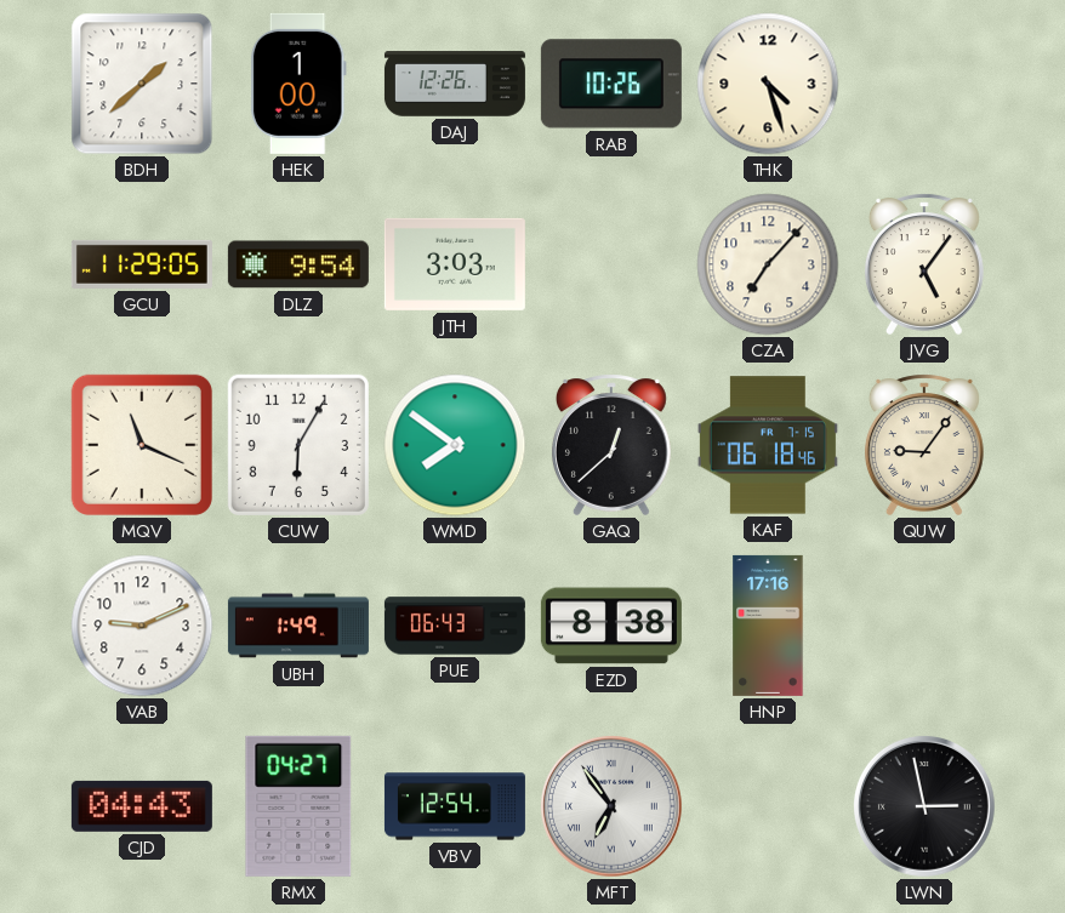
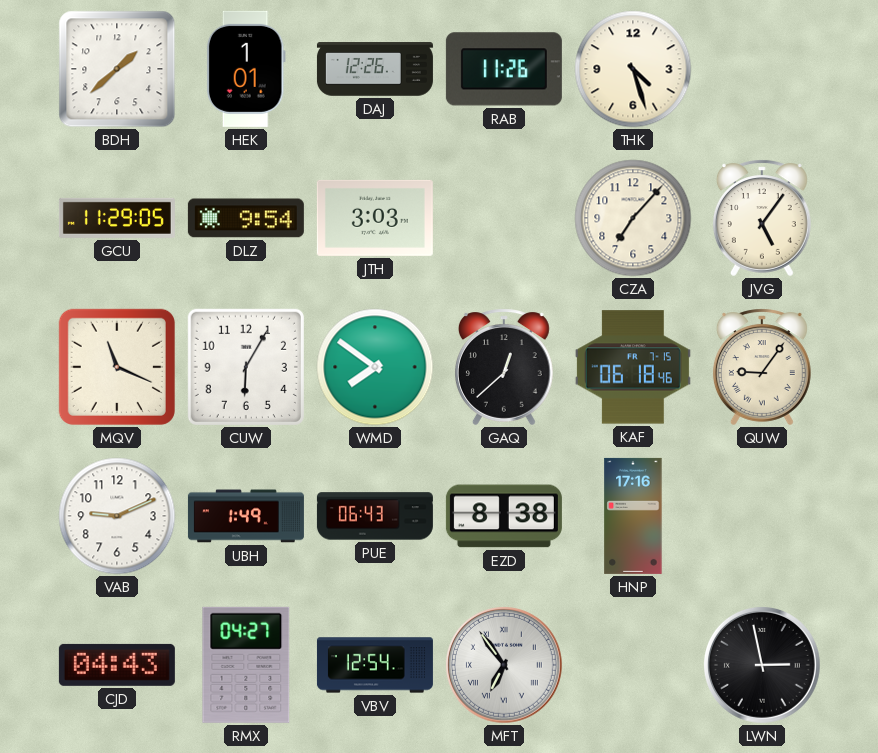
HEK: 1:00 -> 1:01 (246, 69)
RAB: 10:26 -> 11:26 (504, 69)
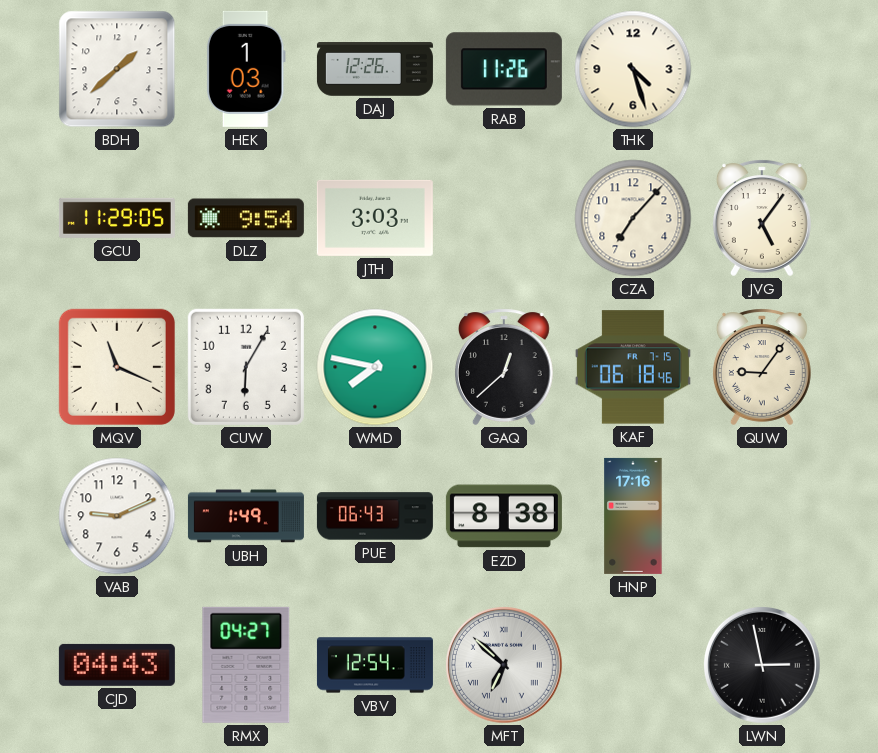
HEK: 1:01 -> 1:03 (246, 69)
WMD: 7:51 -> 7:47 (375, 367)
MFT: 6:54 -> 6:52 (504, 665)
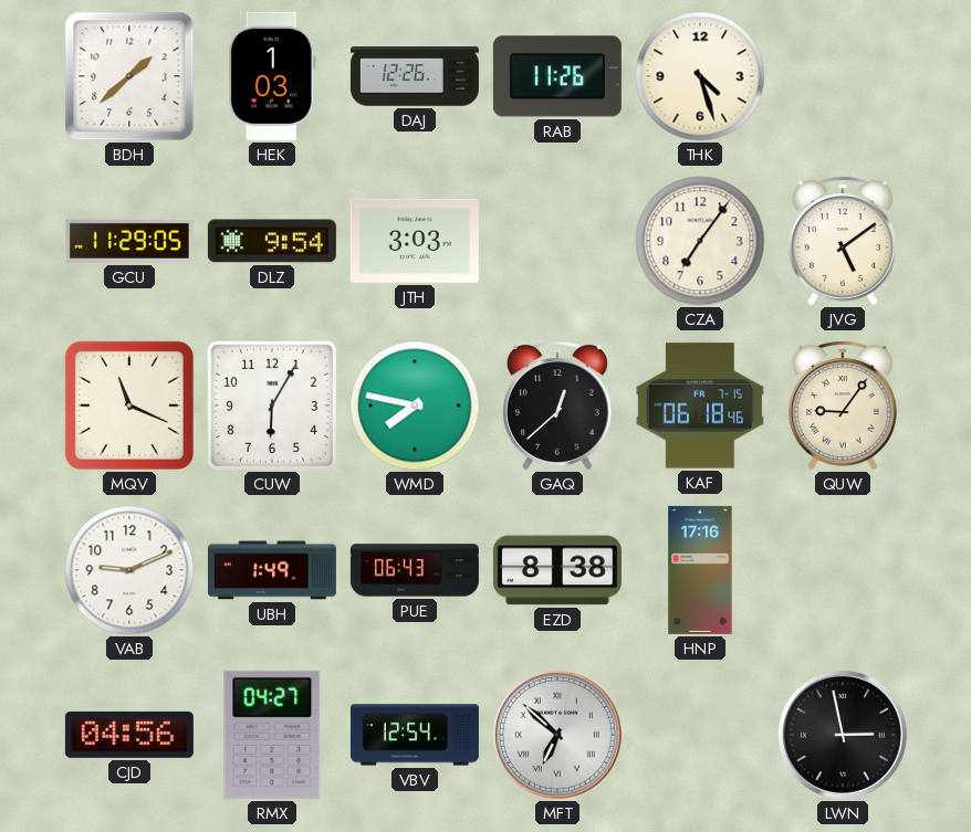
CZA: 7:07 -> 7:06 (700, 241)
JVG: 5:06 -> 5:09 (843, 241)
CJD: 04:43 -> 04:56 (129, 735)
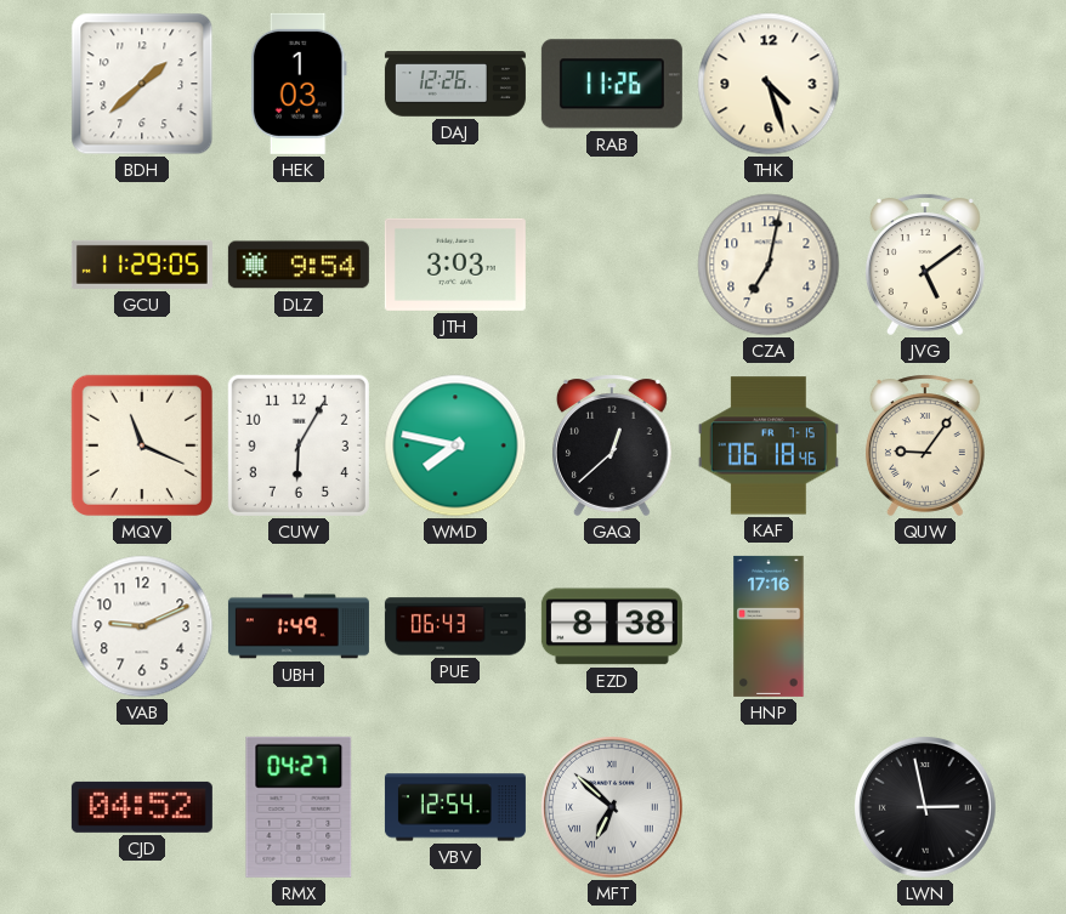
CZA: 7:06 -> 7:02 (769, 265)
CJD: 04:56 -> 04:52 (142, 807)
